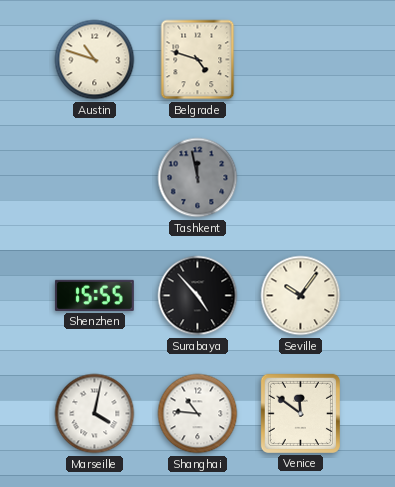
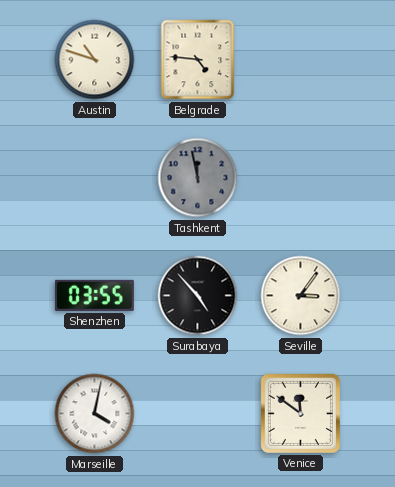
Belgrade: 4:48 -> 4:46 (198, 60)
Shenzhen: 15:55 -> 03:55 (94, 295)
Seville: 10:06 -> 3:06 (301, 296)
Shanghai: 10:46 -> none (198, 414)
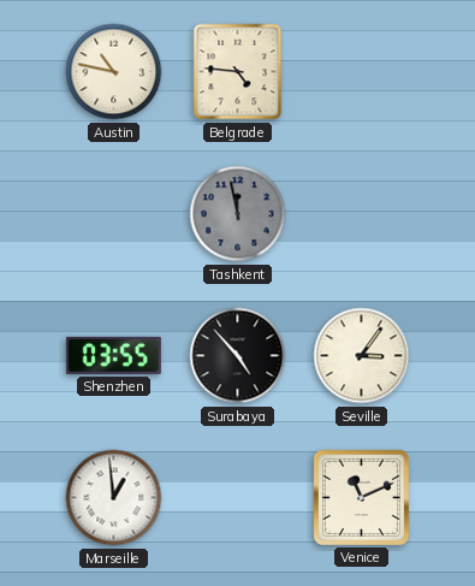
Austin: 10:48 -> 10:47 (114, 72)
Marseille: 4:02 -> 12:59 (114, 498)
Venice: 11:51 -> 11:11 (361, 497)
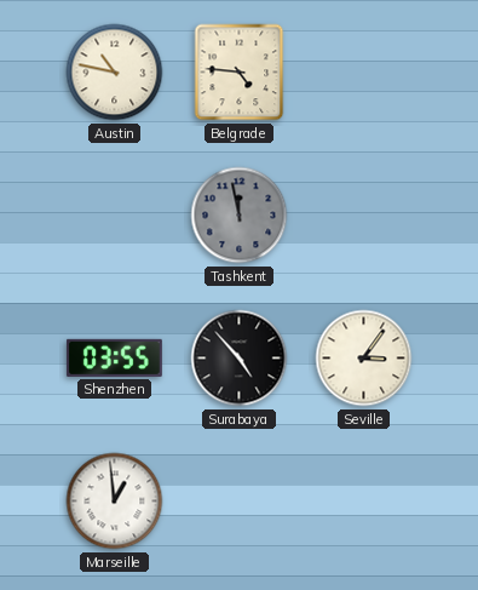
Venice: 11:11 -> none (361, 497)
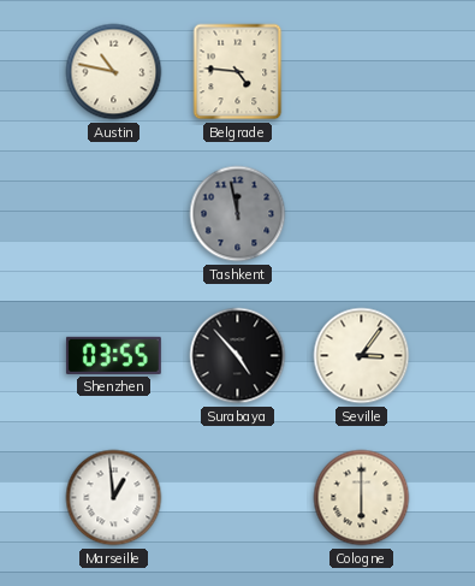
Cologne: none -> 6:00 (362, 498)
